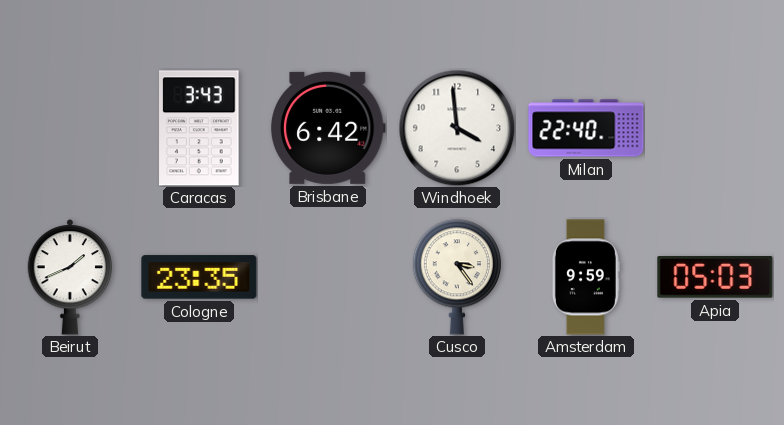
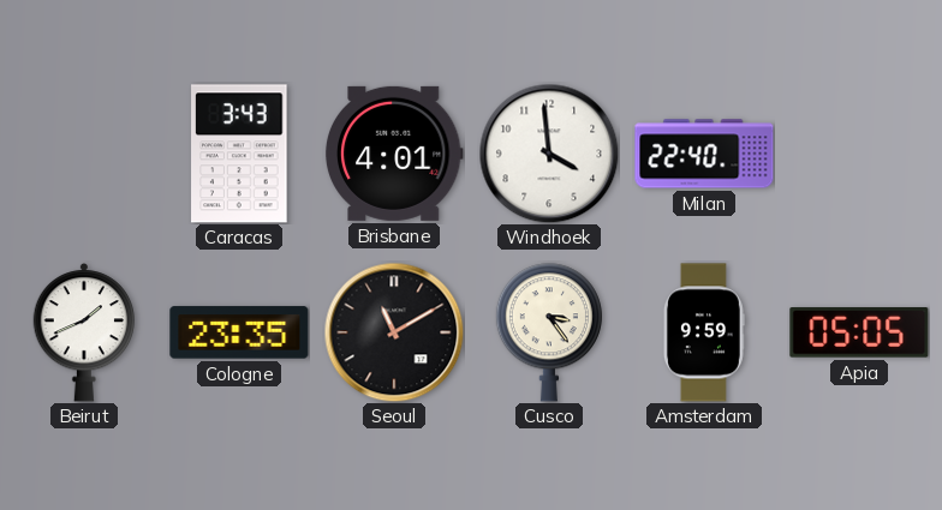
Brisbane: 6:42 -> 4:01 (394, 154)
Seoul: none -> 11:10 (394, 332)
Apia: 05:03 -> 05:05 (859, 334)
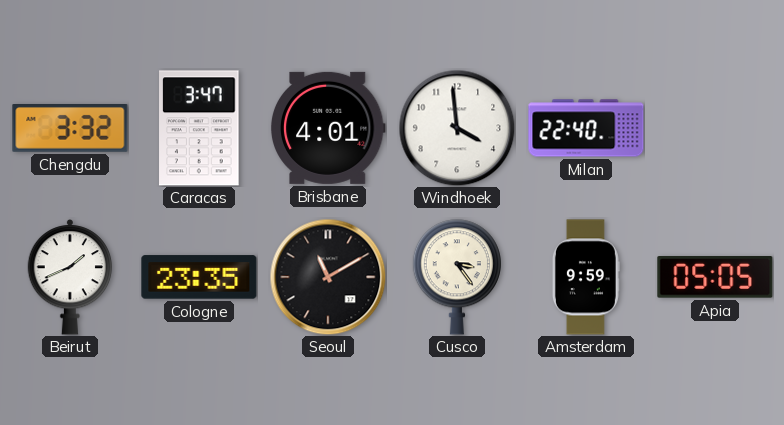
Chengdu: none -> 3:32 (70, 128)
Caracas: 3:43 -> 3:47 (199, 128)
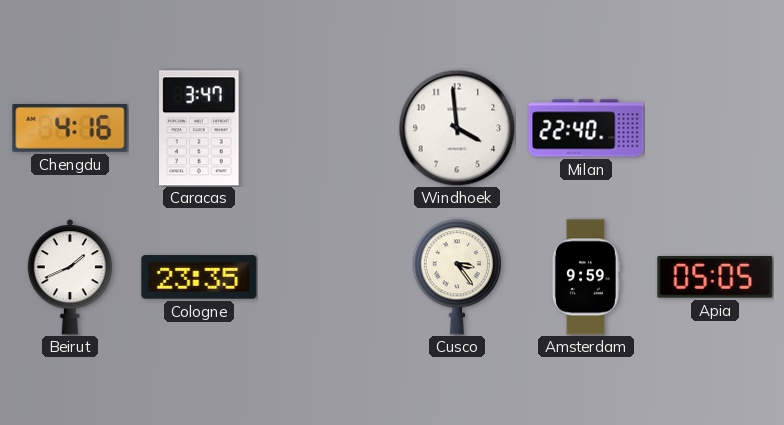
Chengdu: 3:32 -> 4:16 (70, 128)
Brisbane: 4:01 -> none (328, 128)
Seoul: 11:10 -> none (328, 277)
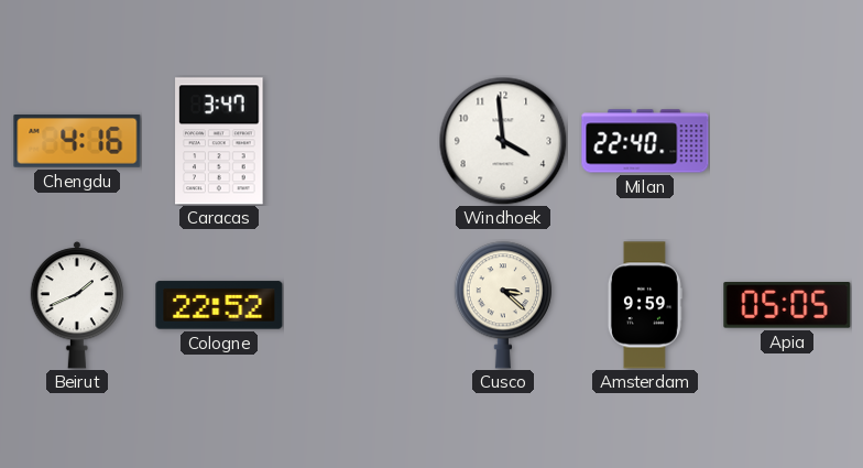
Cologne: 23:35 -> 22:52 (219, 305)
Cusco: 3:24 -> 3:22 (503, 305)
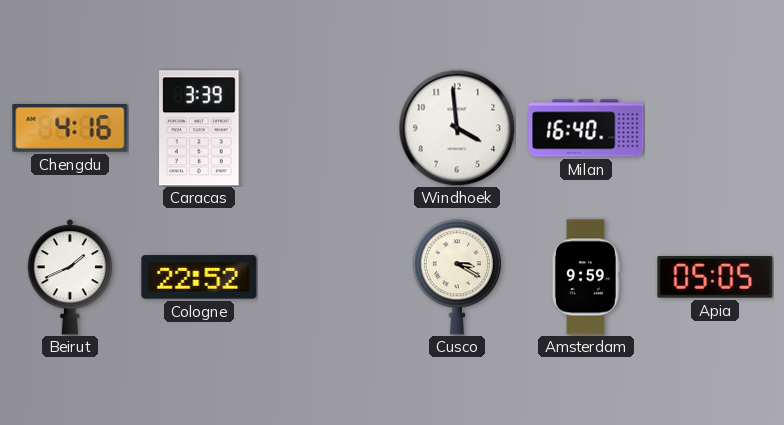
Caracas: 3:47 -> 3:39 (199, 128)
Milan: 22:40 -> 16:40 (586, 128)
Cusco: 3:22 -> 3:20 (457, 277)
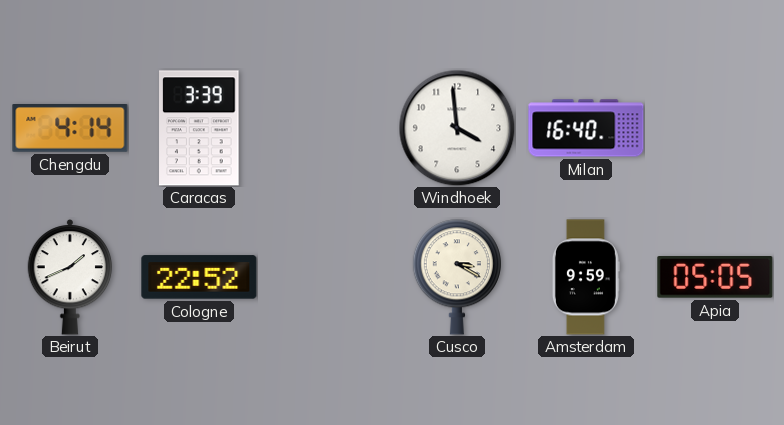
Chengdu: 4:16 -> 4:14 (70, 128)
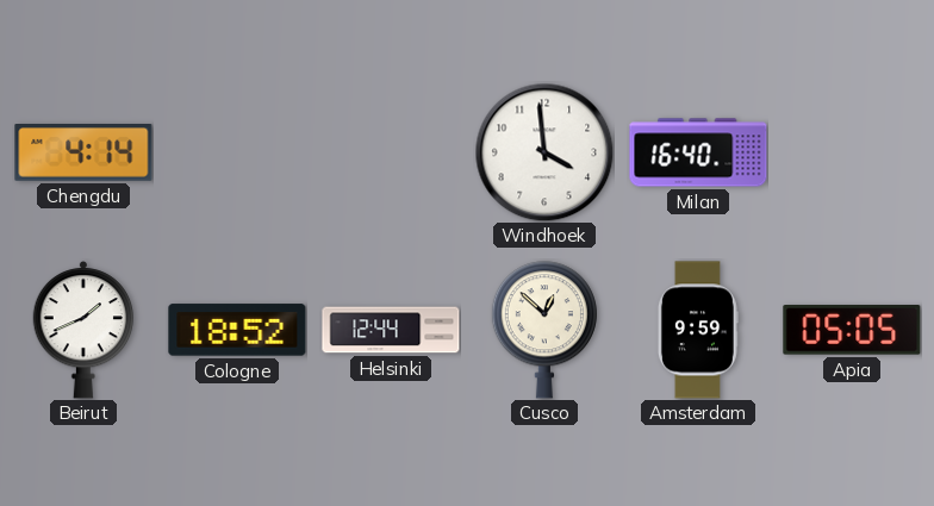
Caracas: 3:39 -> none (199, 128)
Cologne: 22:52 -> 18:52 (237, 330)
Helsinki: none -> 12:44 (391, 330)
Cusco: 3:20 -> 12:52 (544, 330)
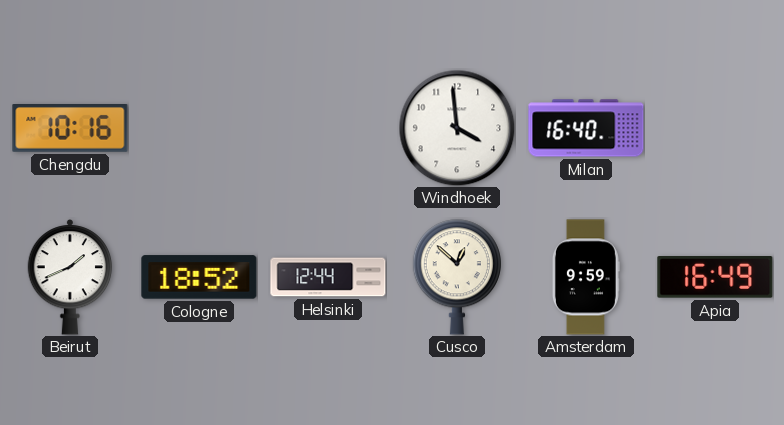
Chengdu: 4:14 -> 10:16 (70, 128)
Apia: 05:05 -> 16:49 (715, 278)
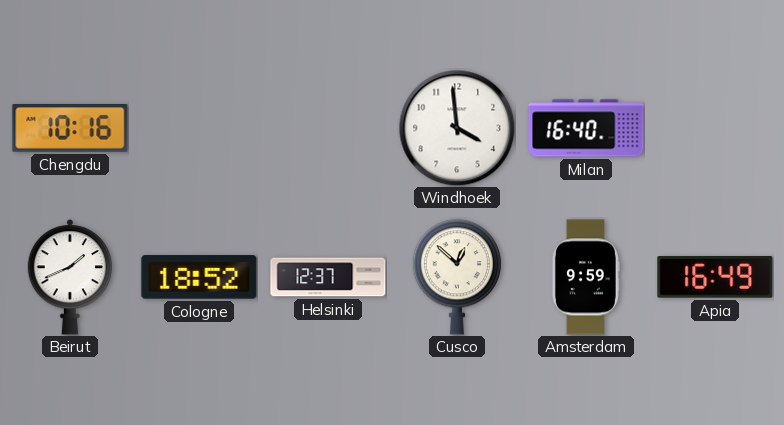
Helsinki: 12:44 -> 12:37 (328, 277)
